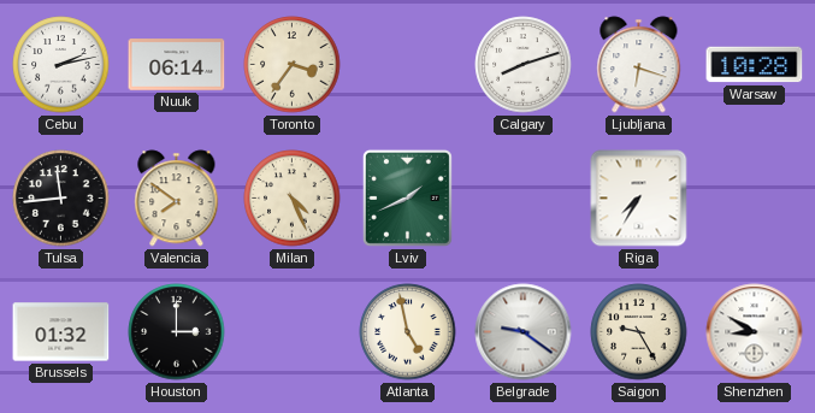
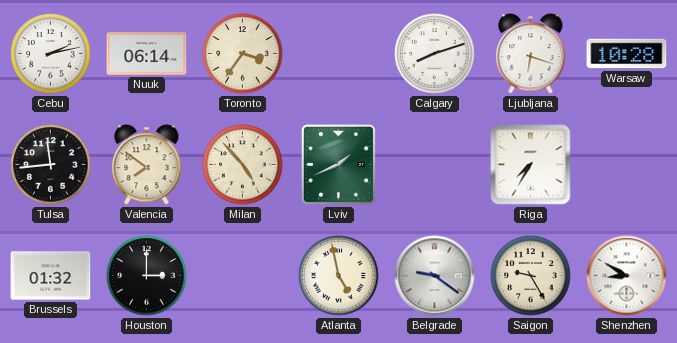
Milan: 4:26 -> 4:53 (243, 165)
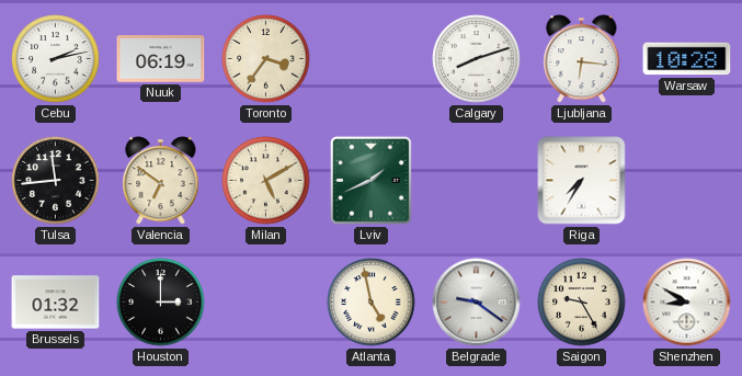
Nuuk: 06:14 -> 06:19 (161, 59)
Ljubljana: 6:18 -> 6:16 (582, 59)
Valencia: 7:51 -> 6:51 (161, 181)
Milan: 4:53 -> 5:10 (266, 181)
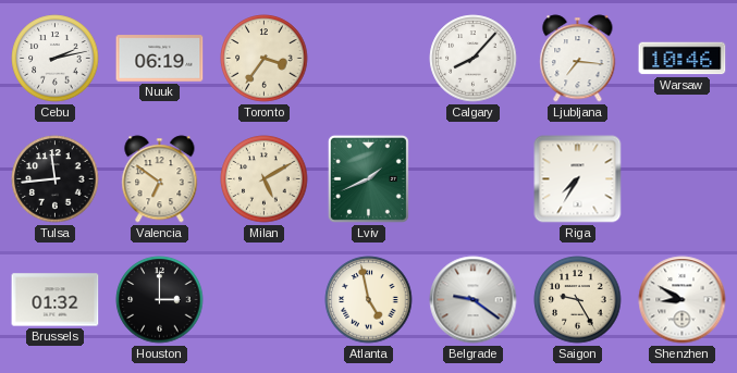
Calgary: 8:12 -> 8:07 (474, 59)
Ljubljana: 6:16 -> 7:16 (578, 59)
Warsaw: 10:28 -> 10:46 (683, 59)
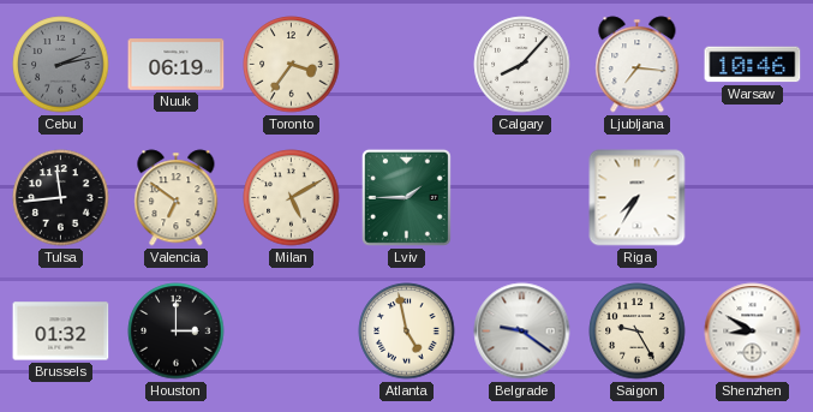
Cebu dial: white -> grey (61, 65)
Lviv: 1:41 -> 1:45 (406, 197)
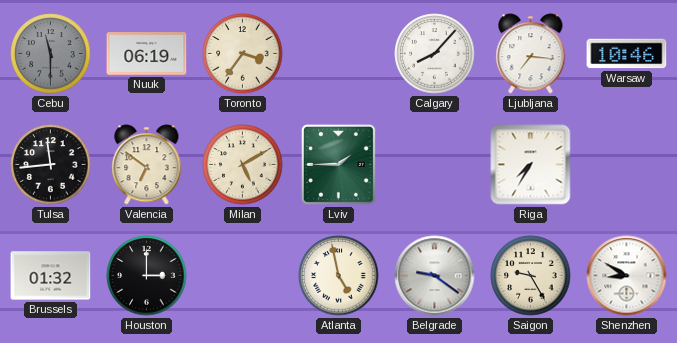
Cebu: 2:13 -> 11:30 (51, 54)
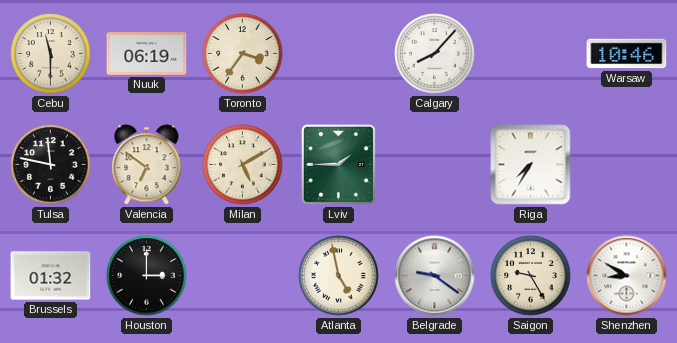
Cebu dial: grey -> cream (51, 54)
Ljubljana: 7:16 -> none (531, 54)
Tulsa: 11:44 -> 11:47 (51, 165)
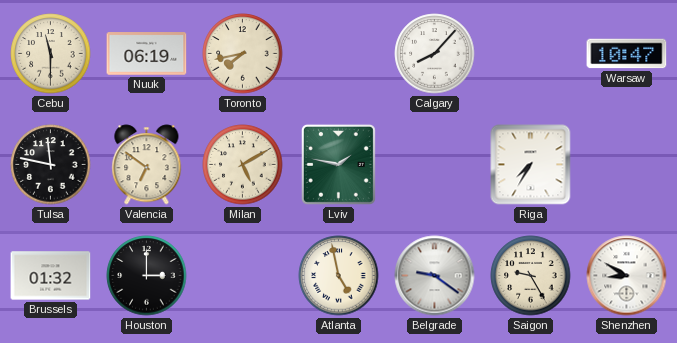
Toronto: 3:36 -> 7:43 (243, 54)
Warsaw: 10:46 -> 10:47 (627, 54)
Lviv: 1:45 -> 1:47 (338, 164)
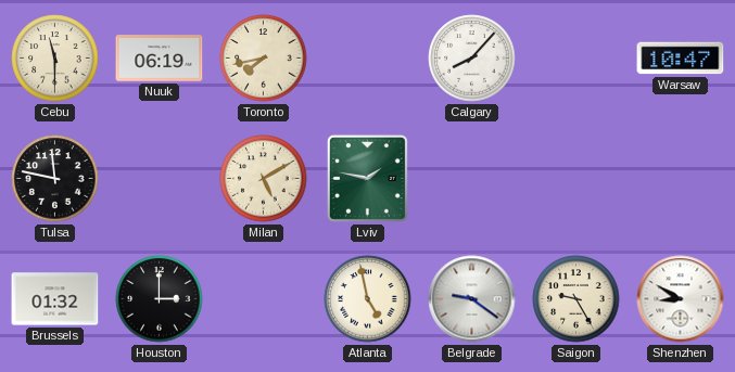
Valencia: 6:51 -> none (147, 165)
Riga: 7:35 -> none (531, 165)
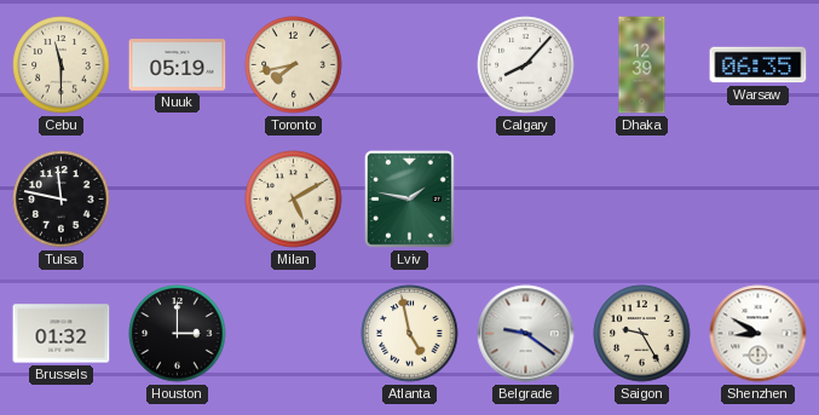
Nuuk: 06:19 -> 05:19 (178, 65)
Dhaka: none -> 12:39 (642, 65)
Warsaw: 10:47 -> 06:35 (759, 65)
